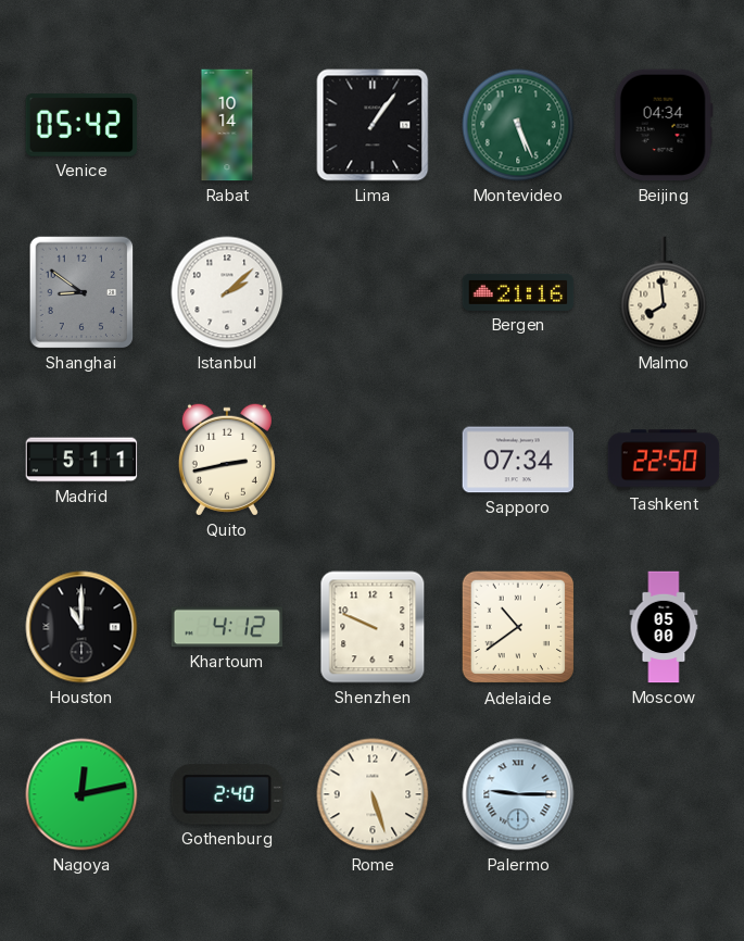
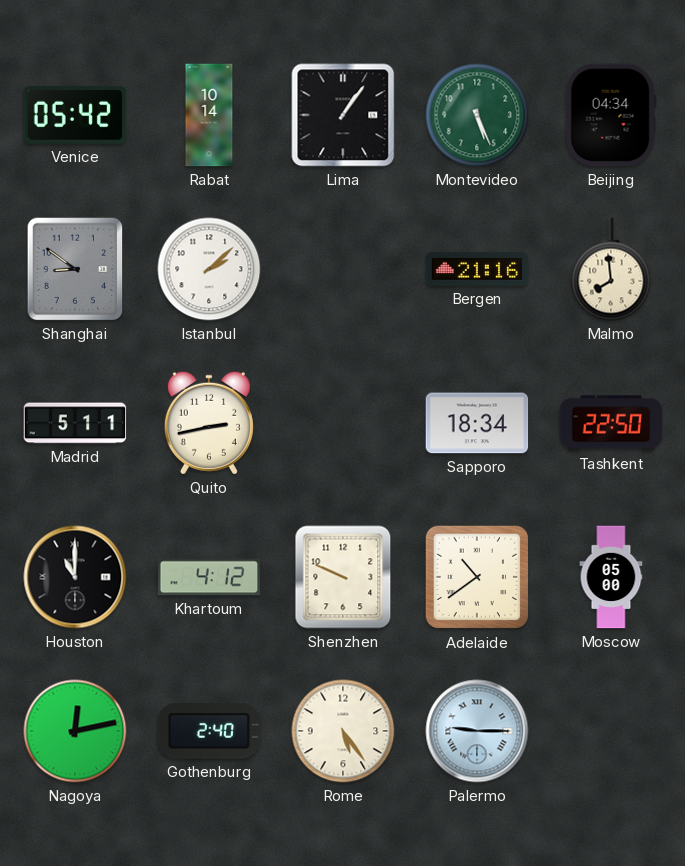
Sapporo: 07:34 -> 18:34 (477, 423)
Rome: 5:27 -> 5:24 (343, 731)
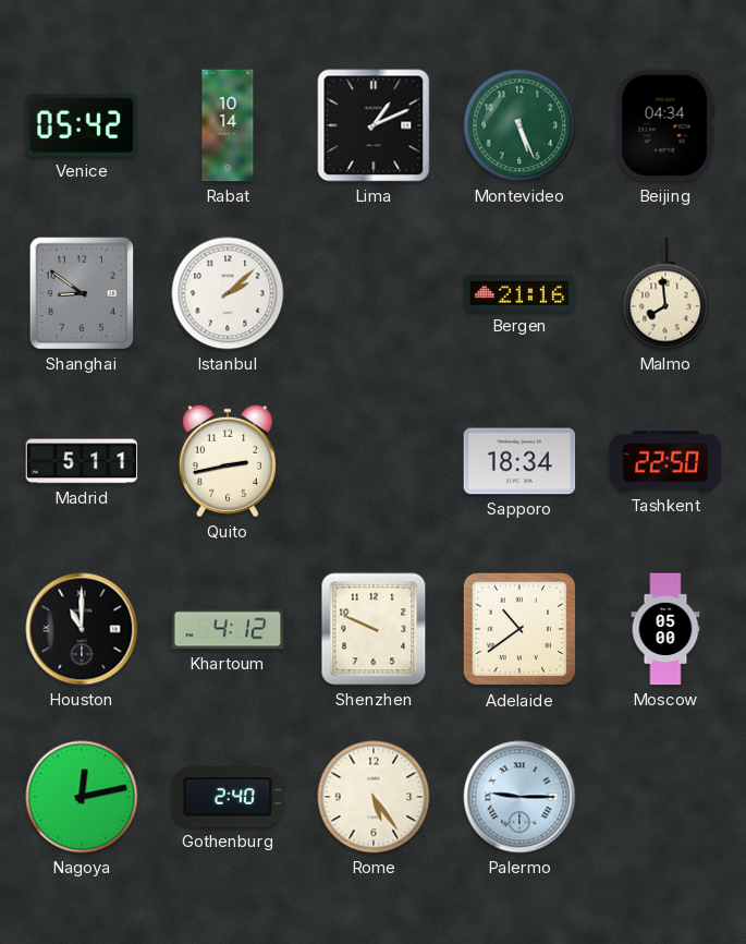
Lima: 1:06 -> 1:11 (374, 125)
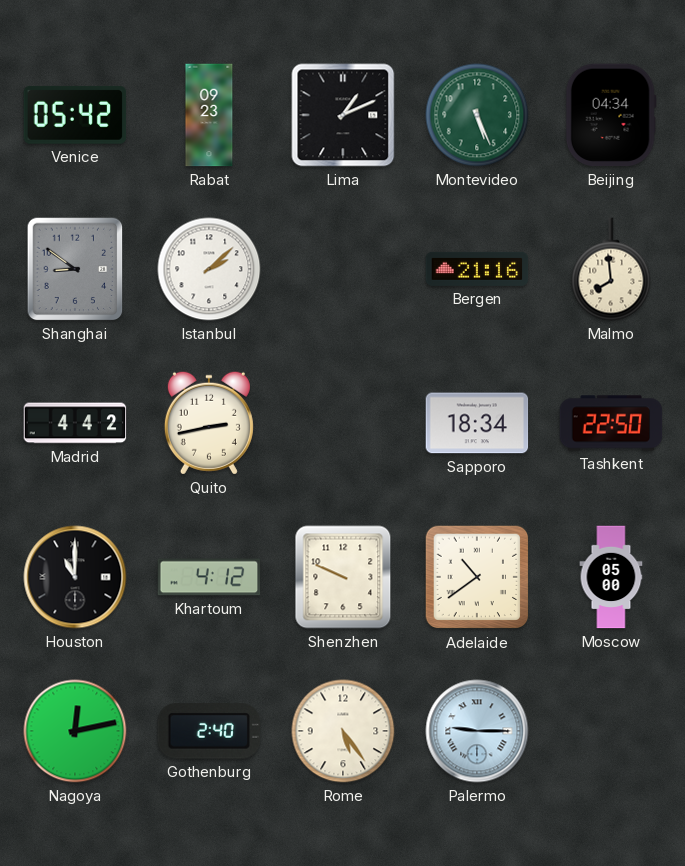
Rabat: 10:14 -> 09:23 (209, 115)
Madrid: 5:11 -> 4:42 (75, 423)
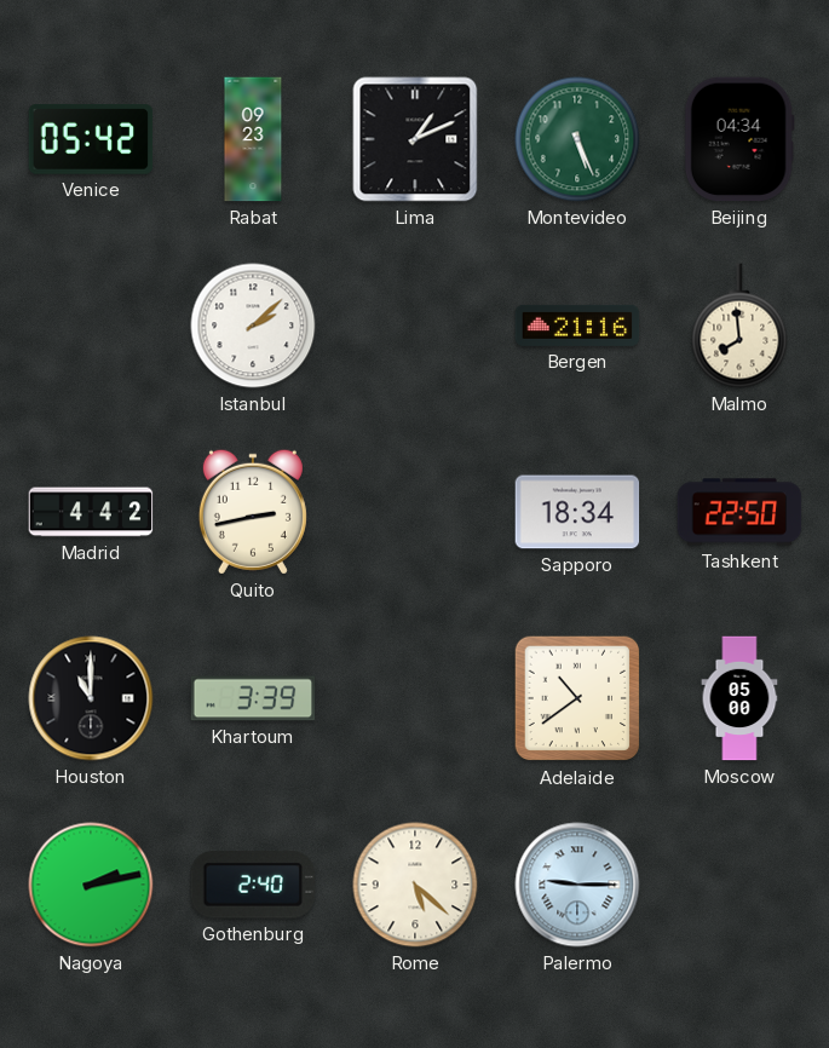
Shanghai: 8:51 -> none (75, 269)
Khartoum: 4:12 -> 3:39 (253, 698)
Shenzhen: 9:49 -> none (343, 577)
Nagoya: 12:13 -> 2:13 (91, 885)
Rome: 5:24 -> 5:22 (415, 885)
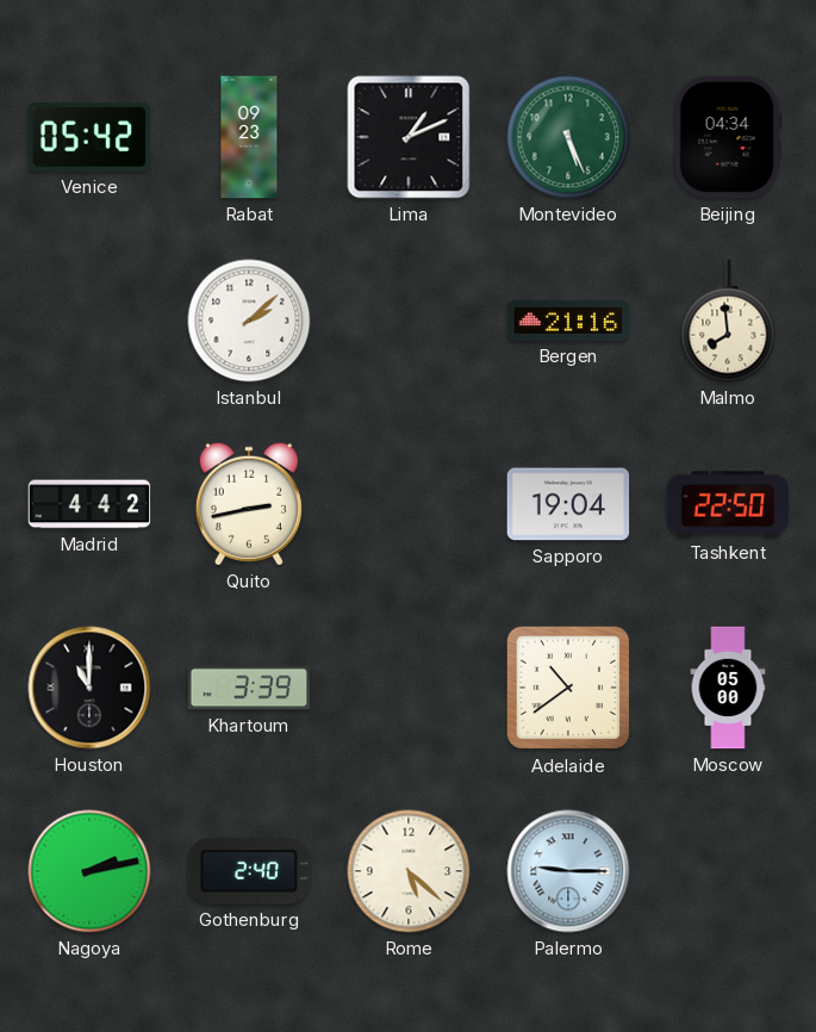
Sapporo: 18:34 -> 19:04 (568, 504)
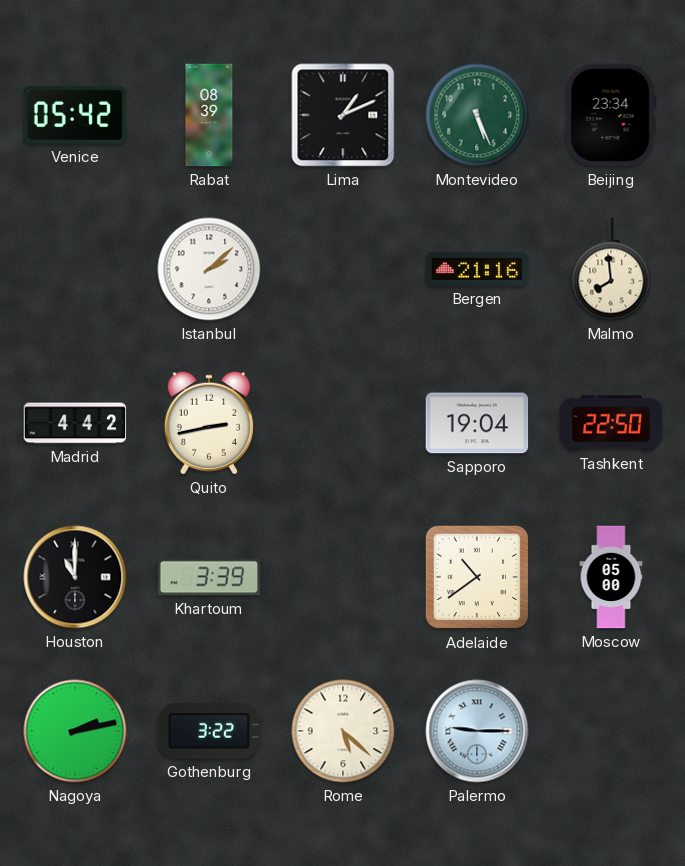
Rabat: 09:23 -> 08:39 (209, 115)
Beijing: 04:34 -> 23:34 (611, 115)
Gothenburg: 2:40 -> 3:22 (209, 731)
